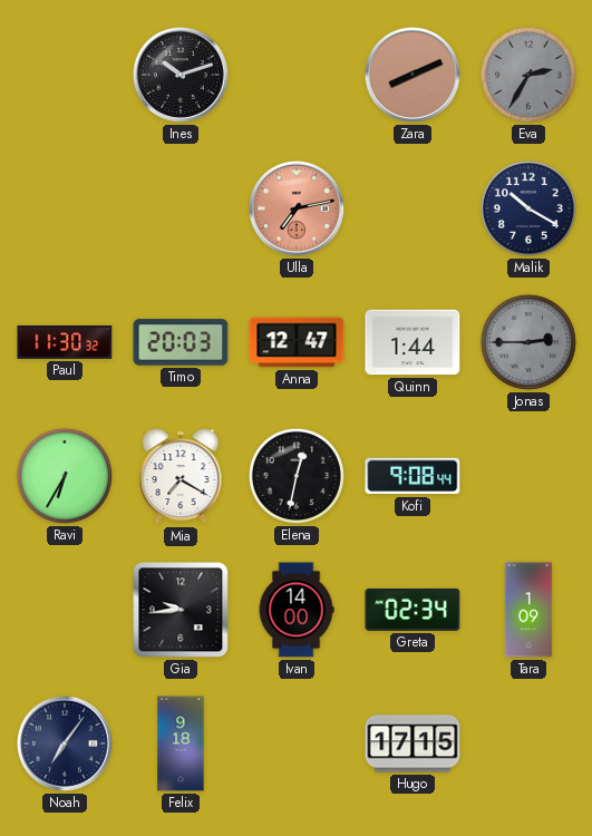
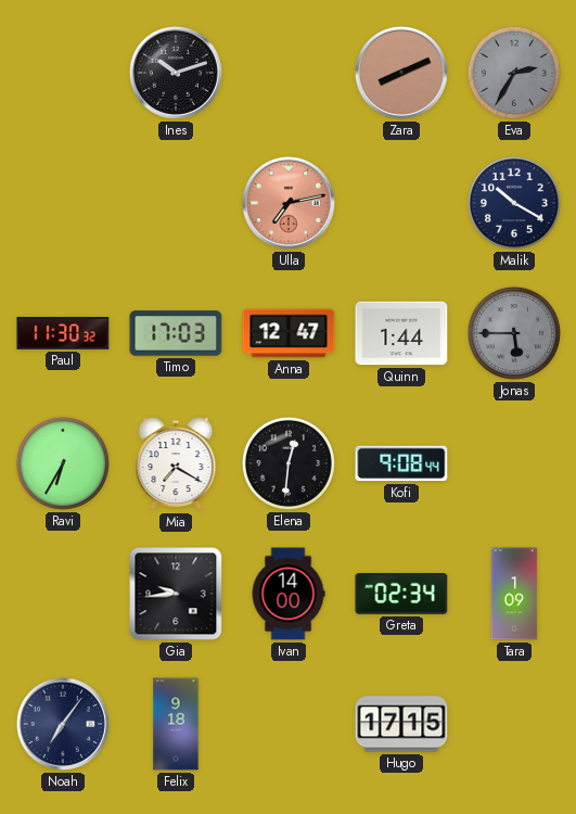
Timo: 20:03 -> 17:03 (176, 333)
Jonas: 2:45 -> 5:45 (514, 333)
Elena: 12:32 -> 12:31 (289, 463)
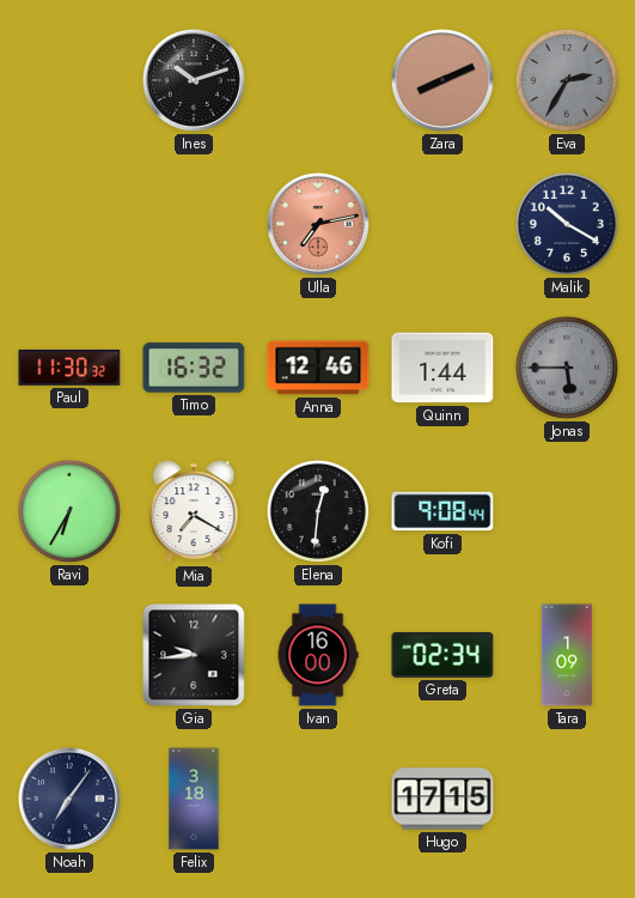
Timo: 17:03 -> 16:32 (194, 368)
Anna: 12:47 -> 12:46 (318, 368)
Ivan: 14:00 -> 16:00 (318, 655)
Felix: 9:18 -> 3:18 (194, 799)
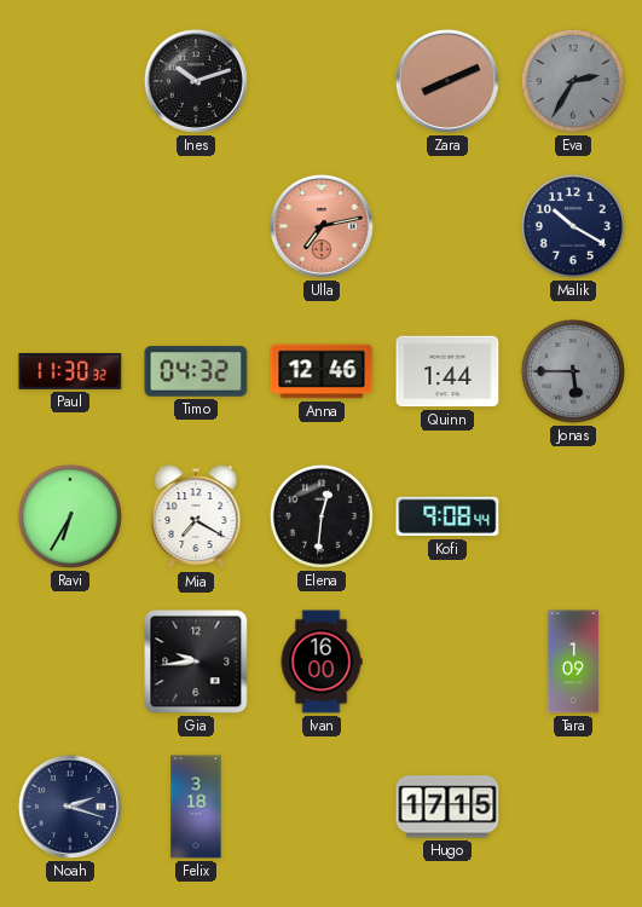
Timo: 16:32 -> 04:32 (196, 371)
Greta: 02:34 -> none (442, 655)
Noah: 7:06 -> 2:18 (70, 807)
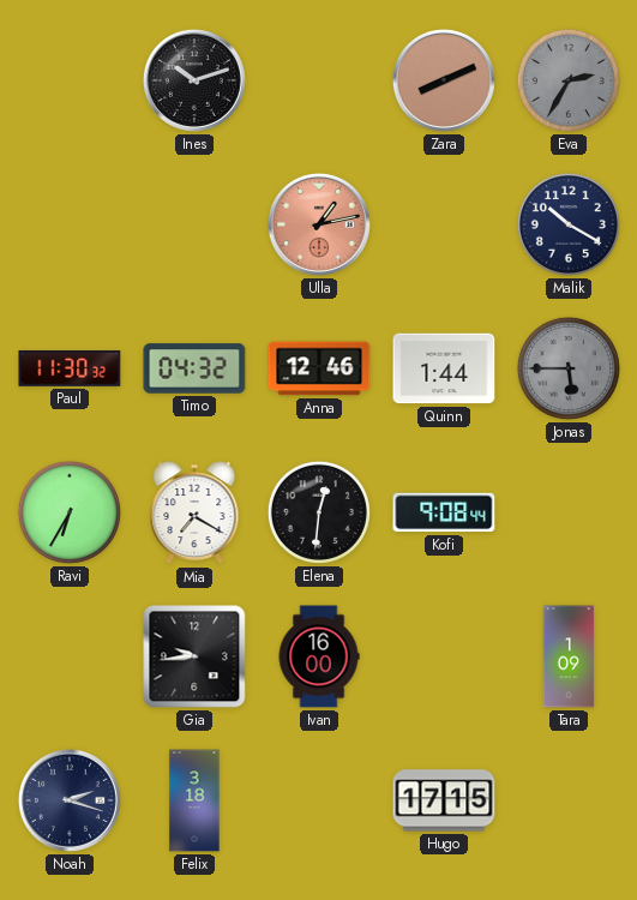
Ulla: 7:13 -> 1:13 (319, 224)
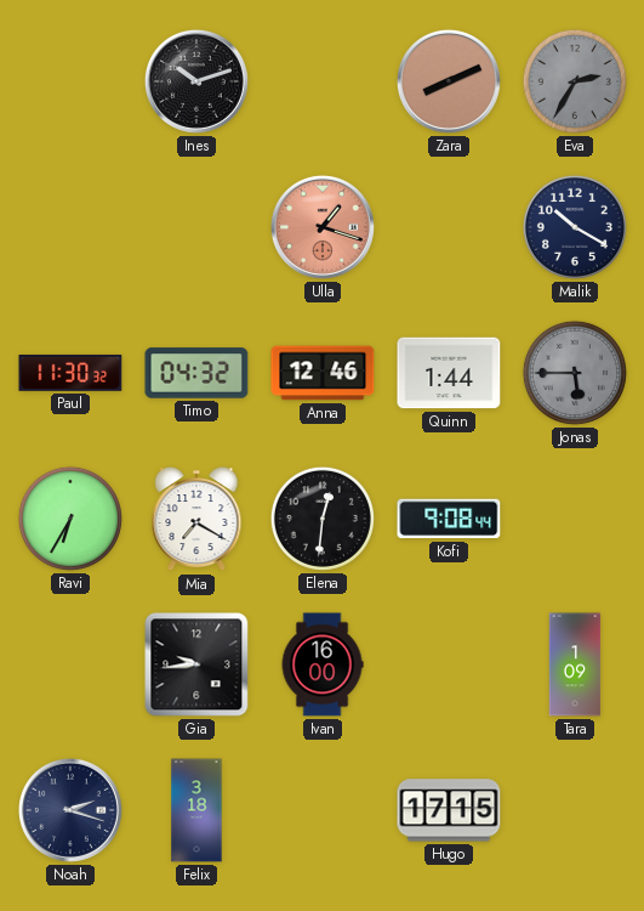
Ulla: 1:13 -> 1:18 (323, 227)
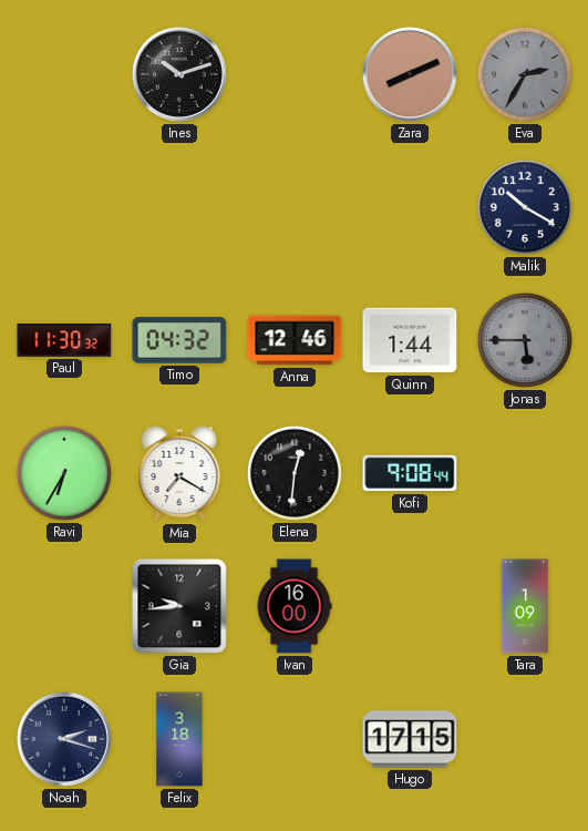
Ulla: 1:18 -> none (323, 227)
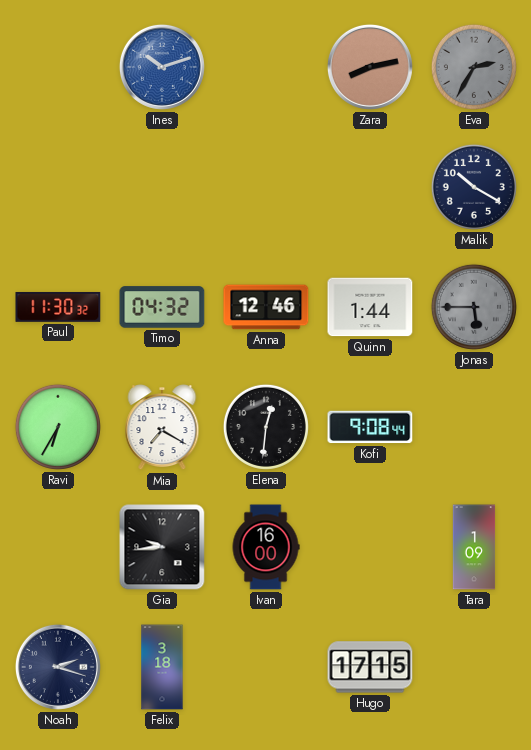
Ines dial: black -> blue (162, 67)
Zara: 8:11 -> 8:13 (370, 67)
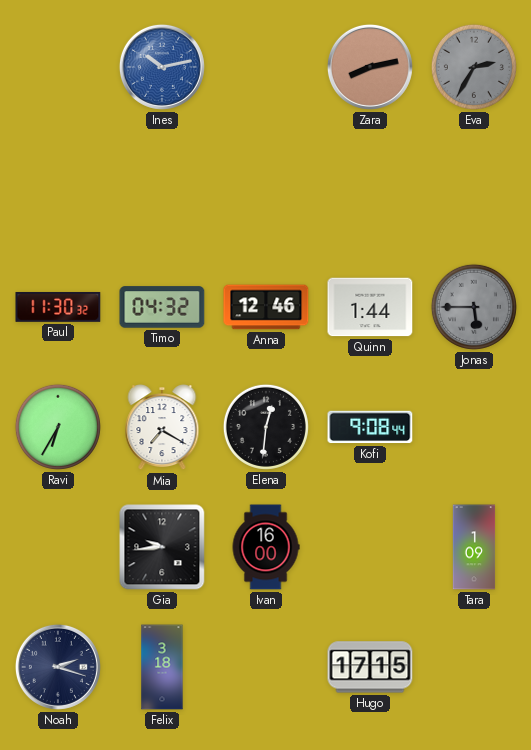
Ines: 10:12 -> 10:13 (162, 67)
Malik: 10:20 -> none (474, 187)
